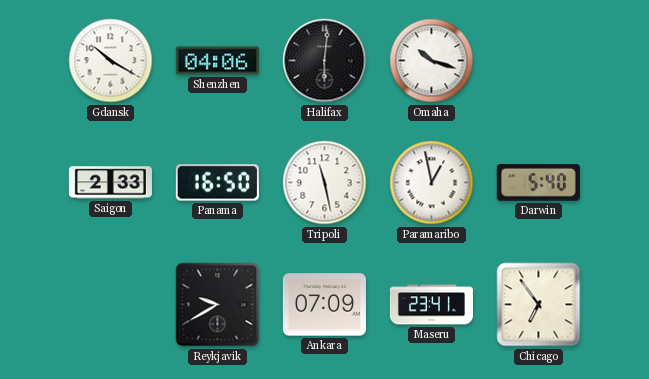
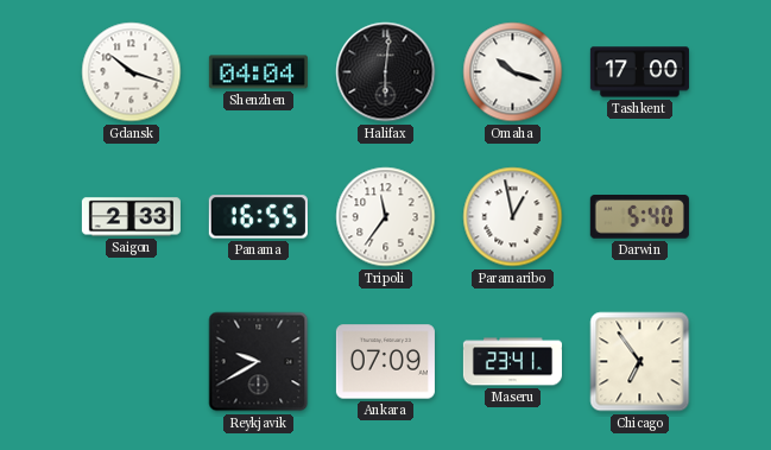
Gdansk: 10:20 -> 10:18 (132, 72)
Shenzhen: 04:06 -> 04:04 (258, 72)
Tashkent: none -> 17:00 (639, 72)
Panama: 16:50 -> 16:55 (258, 217)
Tripoli: 11:28 -> 11:36 (386, 217)
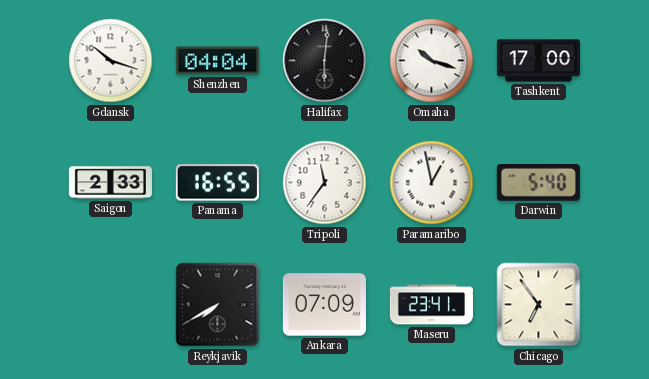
Reykjavik: 9:40 -> 7:40 (218, 305)
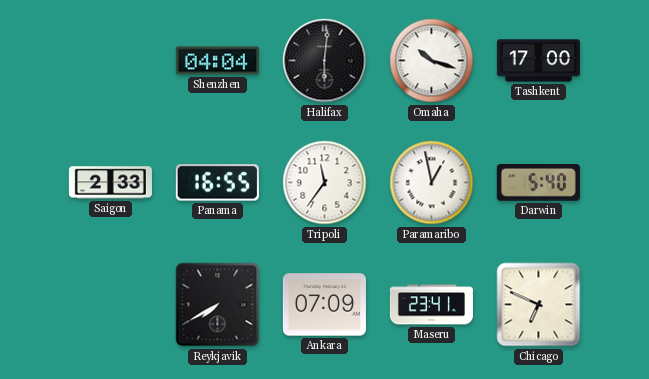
Gdansk: 10:18 -> none (111, 61)
Chicago: 6:54 -> 6:49 (539, 305)
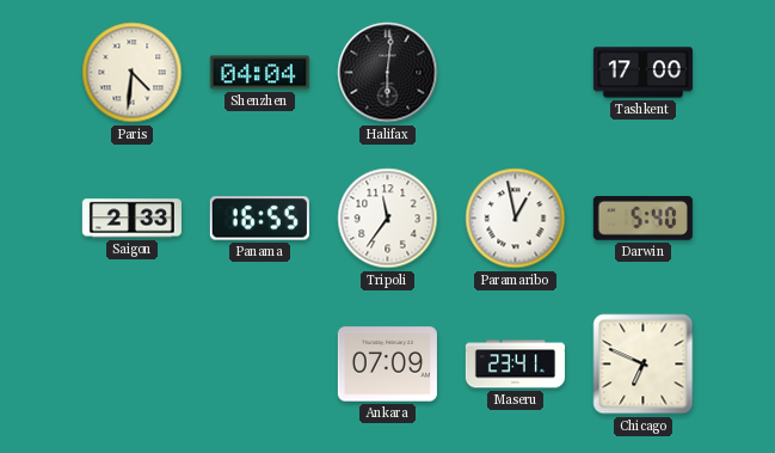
Paris: none -> 4:31 (133, 73)
Omaha: 10:18 -> none (432, 61)
Reykjavik: 7:40 -> none (218, 305)
